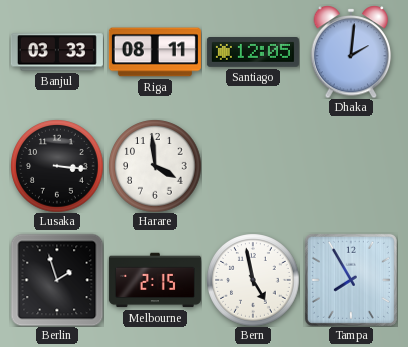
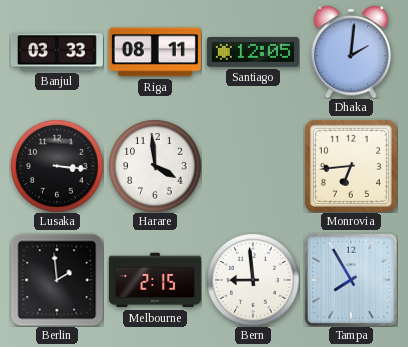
Monrovia: none -> 6:44 (351, 166)
Berlin: 1:57 -> 1:59 (57, 280)
Bern: 4:58 -> 8:59 (253, 280)
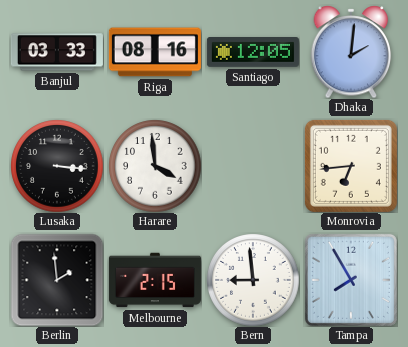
Riga: 08:11 -> 08:16 (155, 52)
